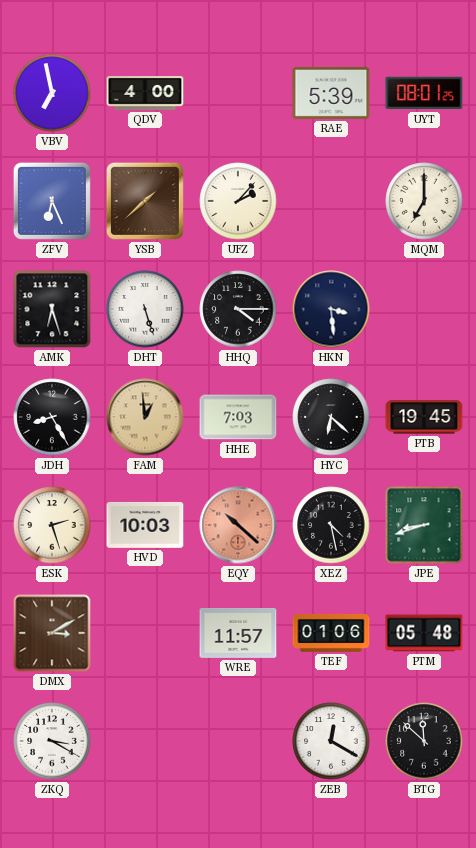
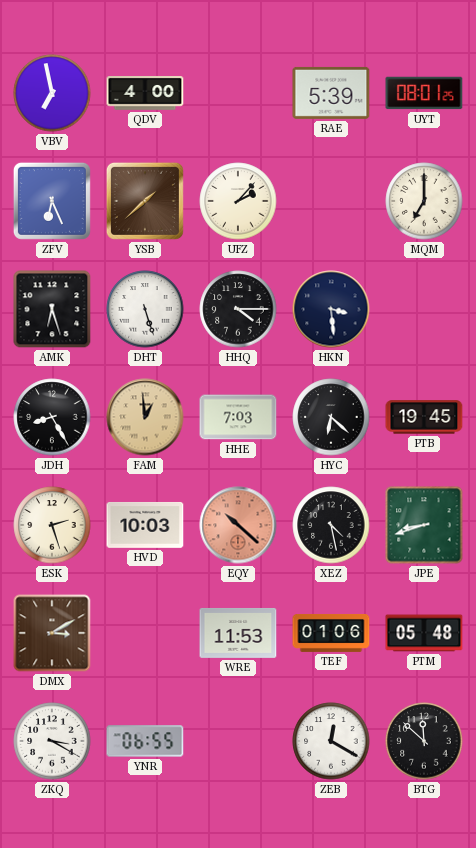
WRE: 11:57 -> 11:53 (238, 633)
YNR: none -> 06:55 (145, 741)
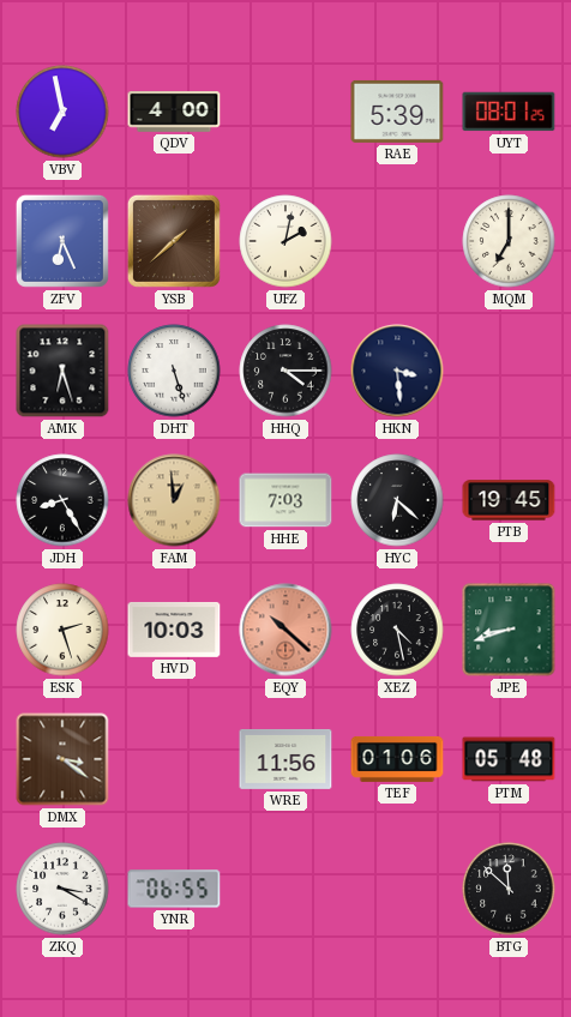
UFZ: 2:07 -> 2:02 (285, 241)
DMX: 3:10 -> 3:21 (62, 759)
WRE: 11:53 -> 11:56 (285, 759)
ZEB: 12:20 -> none (331, 741)
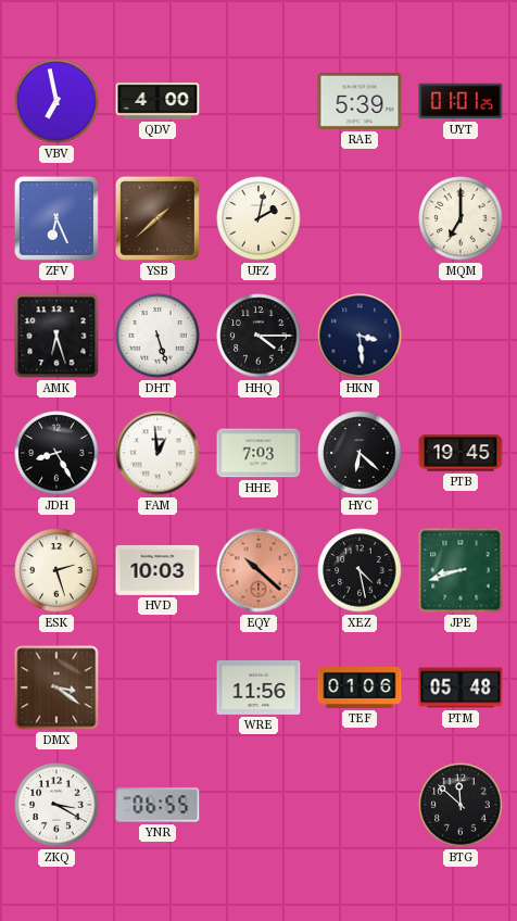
UYT: 08:01 -> 01:01 (461, 101)
FAM dial: champagne -> white (157, 453)
